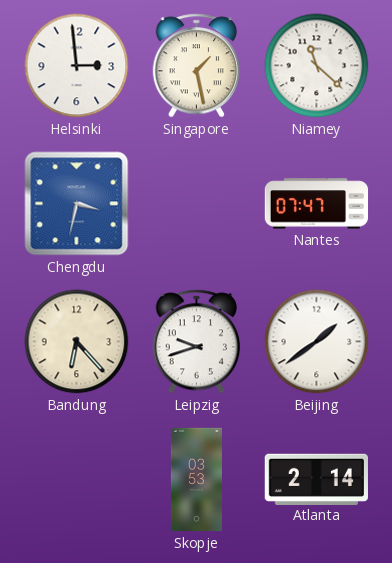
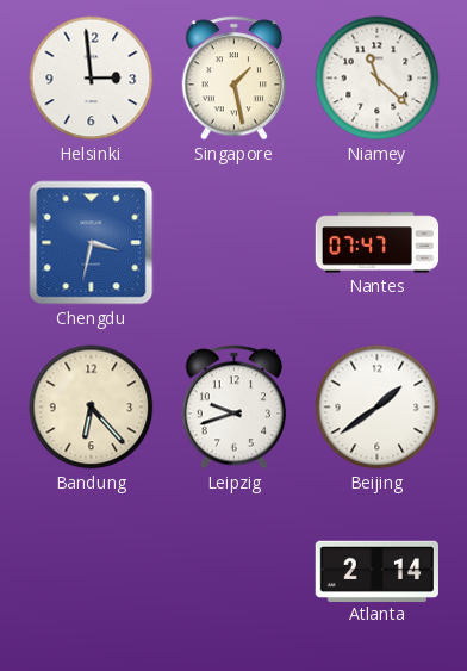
Skopje: 03:53 -> none (196, 480)
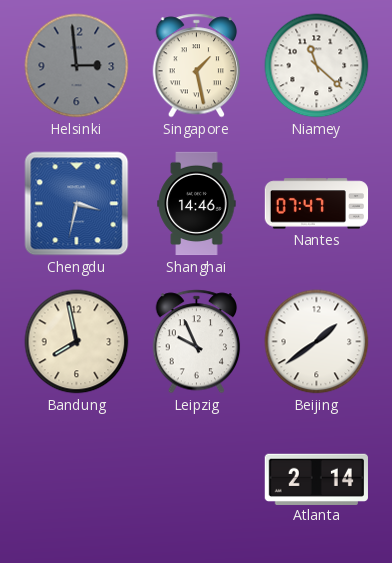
Helsinki dial: white -> grey (77, 66)
Shanghai: none -> 14:46 (197, 204)
Bandung: 6:23 -> 7:58 (77, 342)
Leipzig: 9:42 -> 9:56 (197, 342)
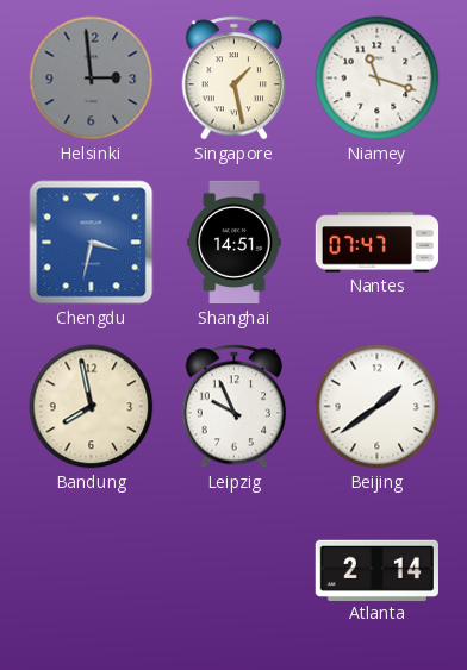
Niamey: 11:22 -> 11:18 (378, 79)
Shanghai: 14:46 -> 14:51 (235, 243)
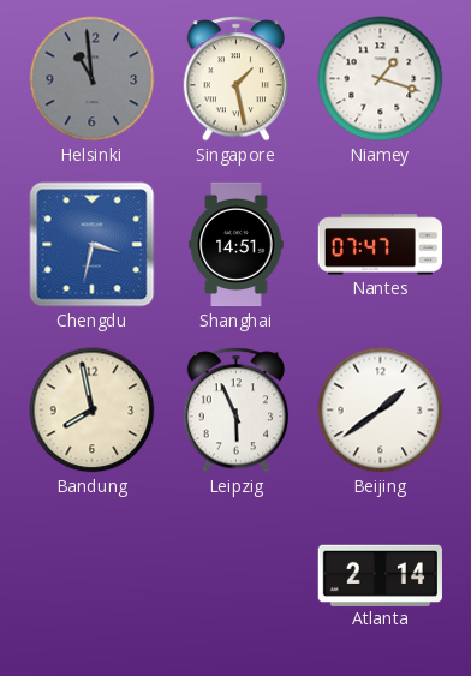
Helsinki: 2:59 -> 10:59 (93, 79)
Niamey: 11:18 -> 1:18 (381, 79)
Leipzig: 9:56 -> 5:56 (237, 411)
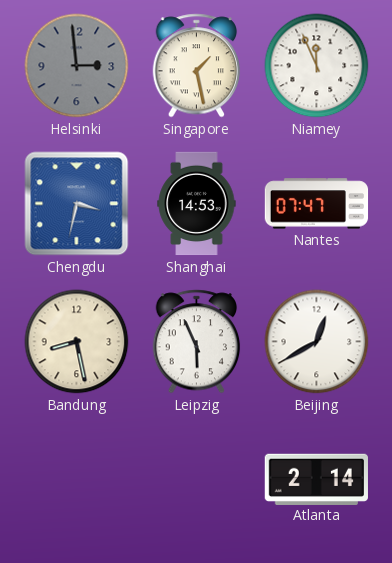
Helsinki: 10:59 -> 2:59 (77, 66)
Niamey: 1:18 -> 11:56 (317, 66)
Shanghai: 14:51 -> 14:53 (197, 204)
Bandung: 7:58 -> 8:28 (77, 342)
Beijing: 1:39 -> 12:40 (317, 342)
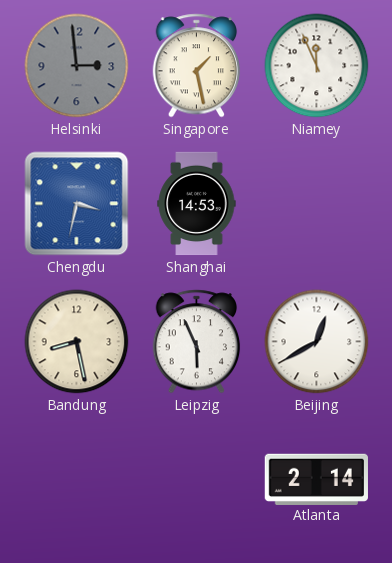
Nantes: 07:47 -> none (317, 204)
